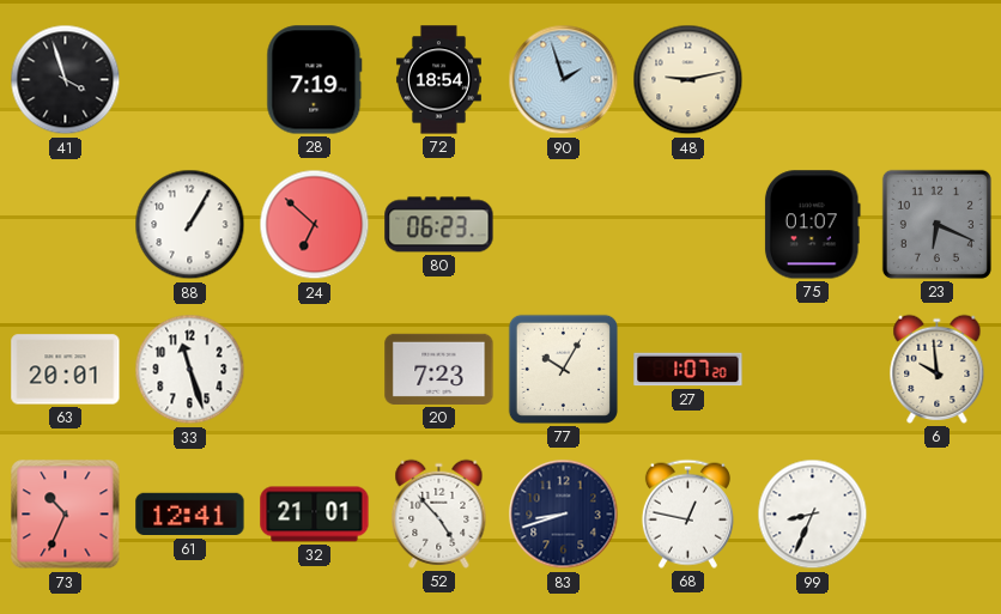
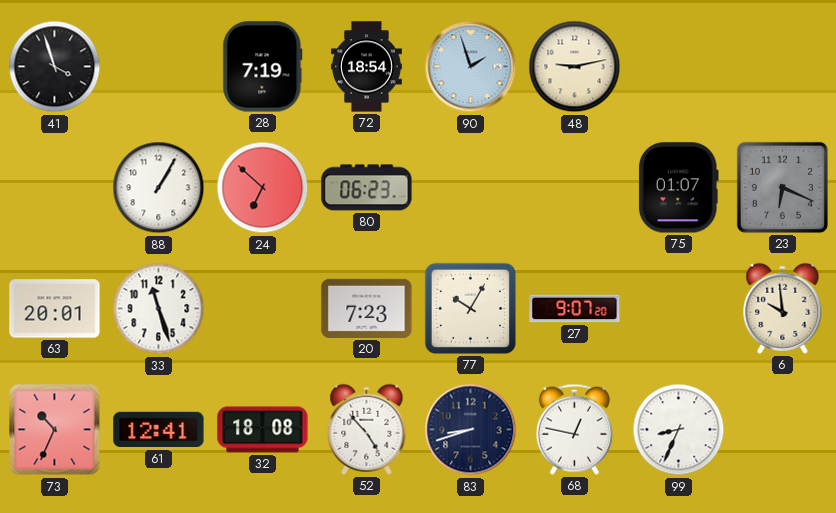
27: 1:07 -> 9:07 (575, 309)
32: 21:01 -> 18:08 (263, 430)
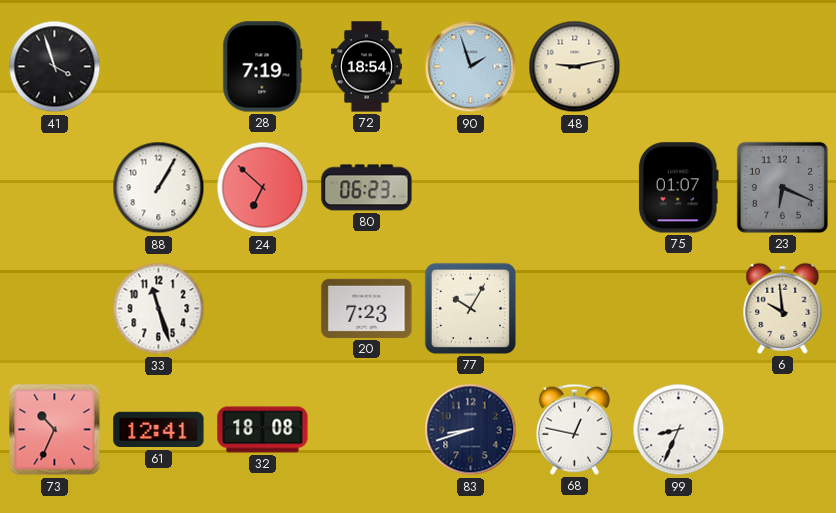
63: 20:01 -> none (55, 309)
27: 9:07 -> none (575, 309)
52: 4:53 -> none (367, 429)
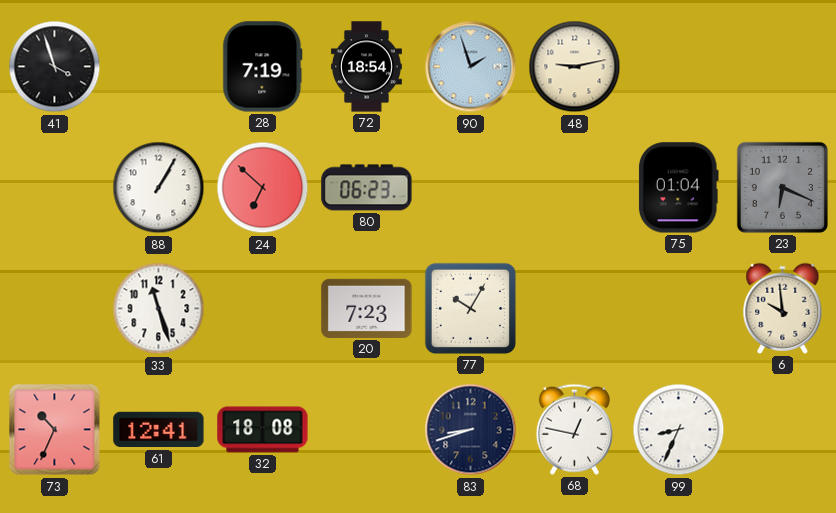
75: 01:07 -> 01:04 (678, 188)
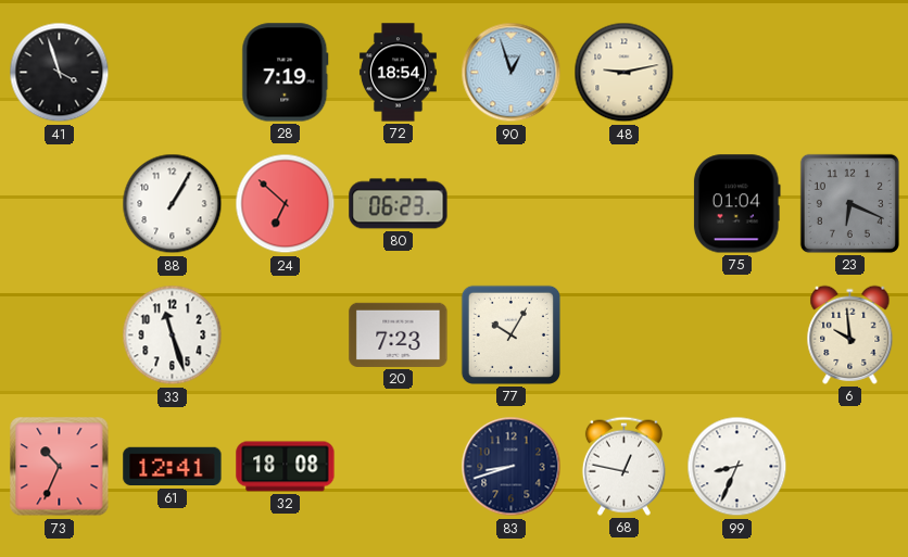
90: 1:57 -> 12:57 (512, 73)
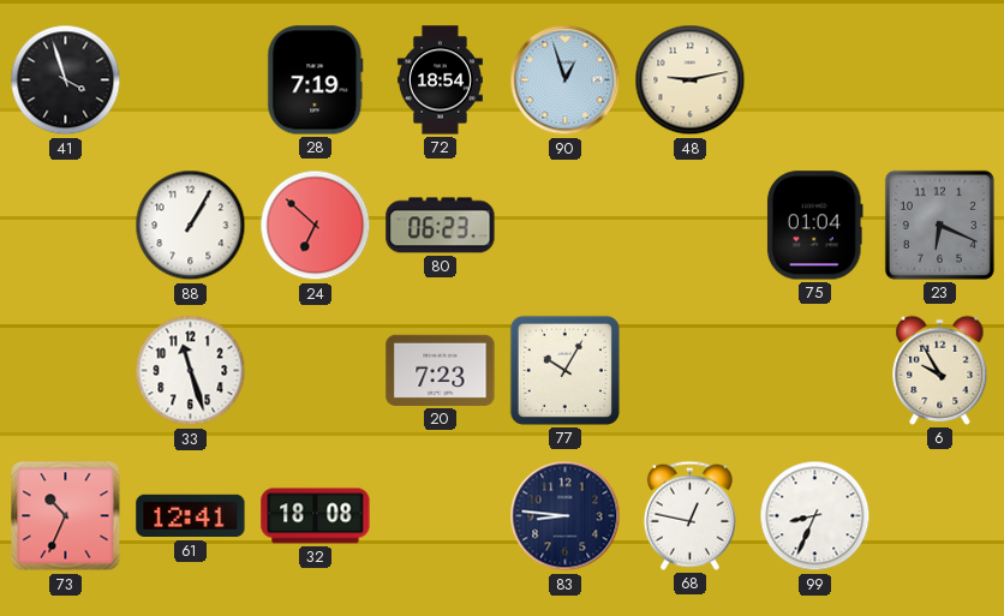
6: 9:59 -> 9:55 (940, 370)
83: 8:42 -> 8:46 (566, 516)
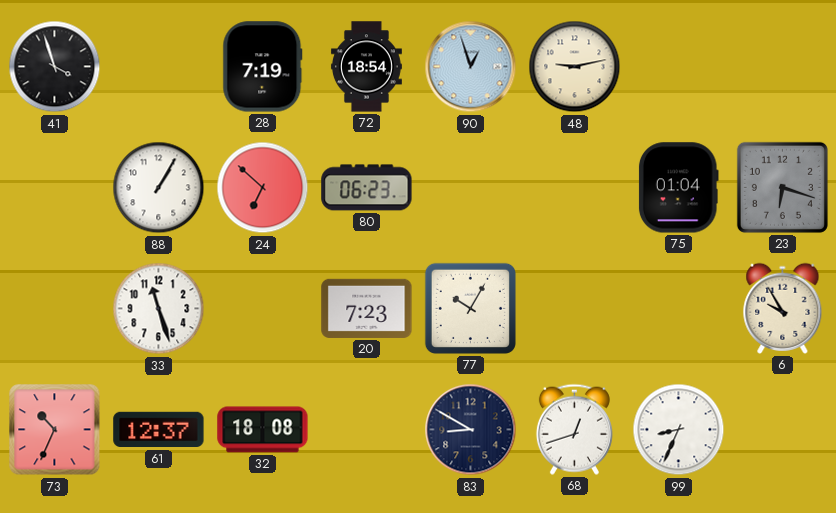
23: 6:19 -> 6:18 (782, 187)
61: 12:41 -> 12:37 (159, 430)
83: 8:46 -> 8:50 (471, 430)
68: 12:47 -> 12:42 (574, 429)
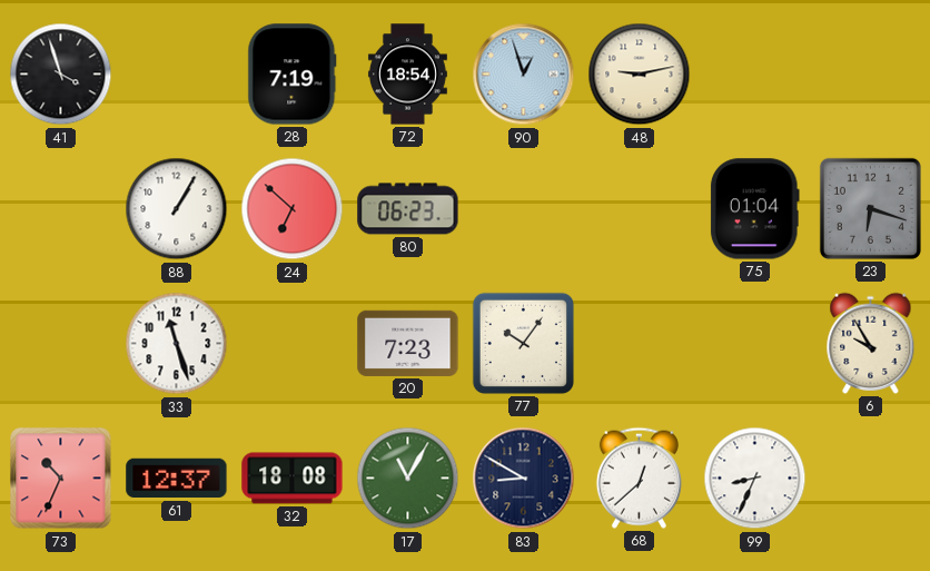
77: 10:05 -> 10:06 (523, 343)
17: none -> 11:05 (408, 479)
68: 12:42 -> 12:38 (639, 478)
